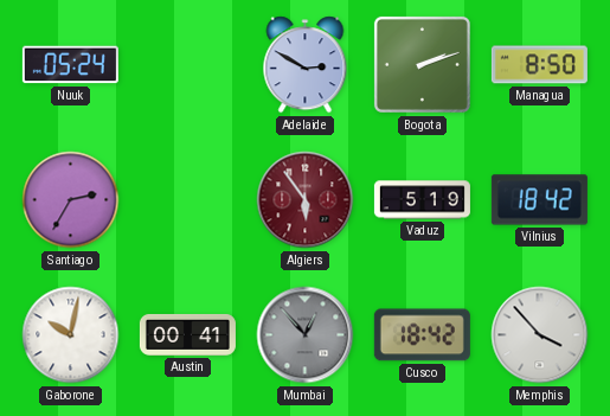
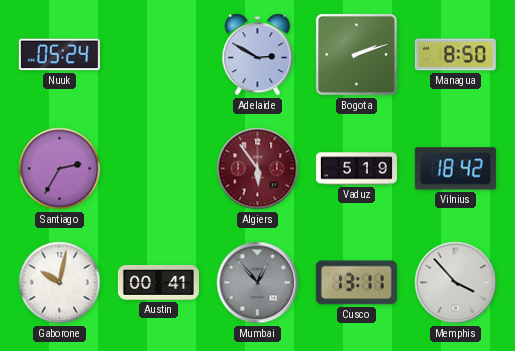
Cusco: 18:42 -> 13:11 (356, 283)
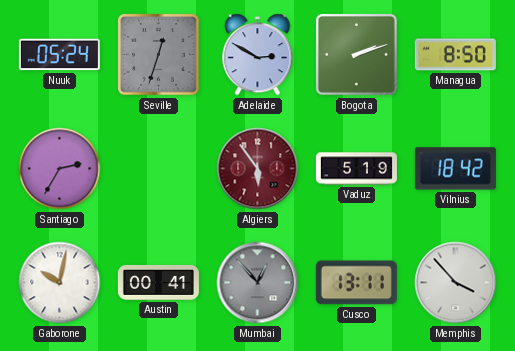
Seville: none -> 12:33 (159, 55)
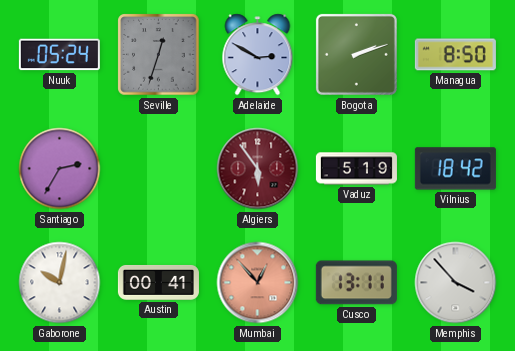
Mumbai dial: grey -> salmon (258, 283)
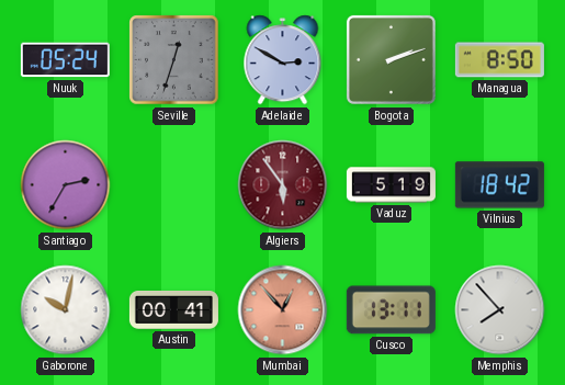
Memphis: 3:53 -> 7:53 (500, 310)
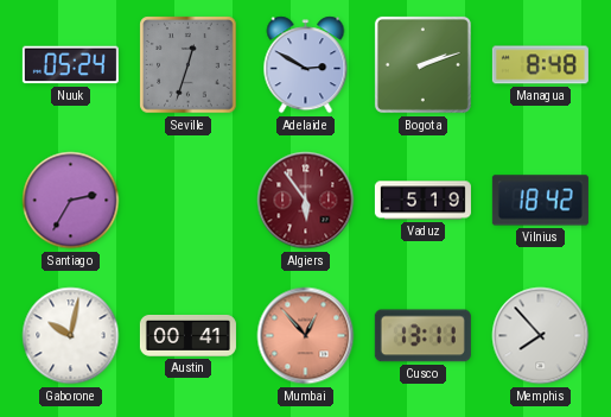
Managua: 8:50 -> 8:48 (540, 65)
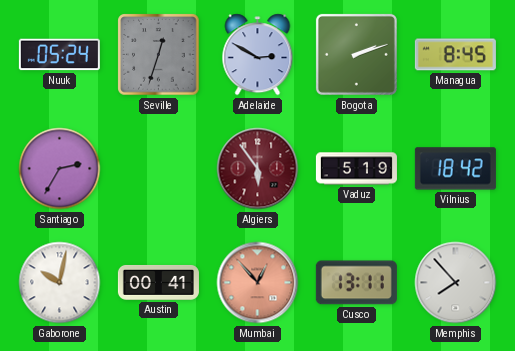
Managua: 8:48 -> 8:45 (455, 55)
